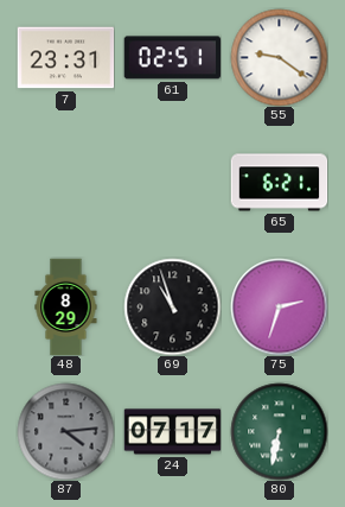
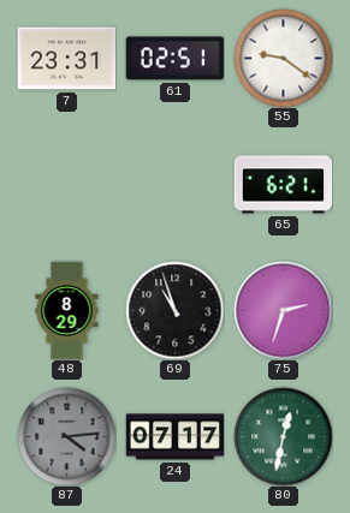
80: 6:32 -> 12:32 (283, 436)
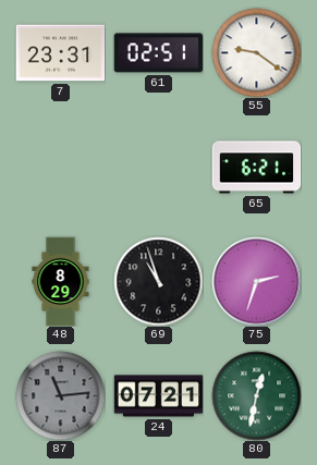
87: 4:14 -> 11:14 (60, 395)
24: 07:17 -> 07:21 (158, 396)
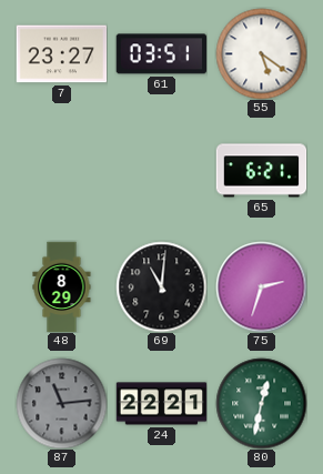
7: 23:31 -> 23:27 (61, 54)
61: 02:51 -> 03:51 (161, 54)
55: 9:21 -> 5:21 (261, 53)
69: 10:57 -> 11:01 (161, 286)
24: 07:21 -> 22:21 (161, 404)
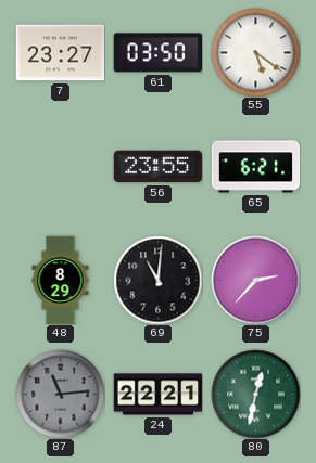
61: 03:51 -> 03:50 (157, 53)
56: none -> 23:55 (157, 167)
75: 2:33 -> 2:37 (255, 280)
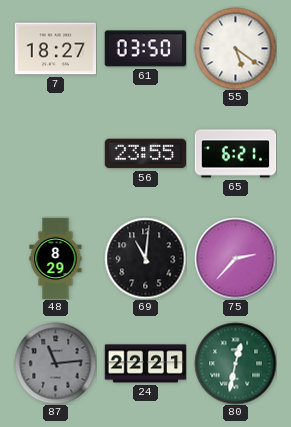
7: 23:27 -> 18:27 (55, 49)
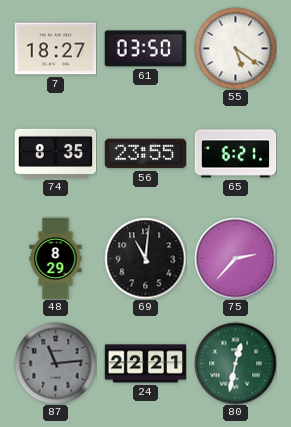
74: none -> 8:35 (55, 153)
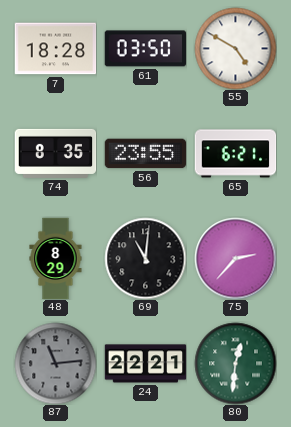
7: 18:27 -> 18:28 (55, 49)
55: 5:21 -> 4:50 (235, 48)
80: 12:32 -> 12:31 (235, 363)
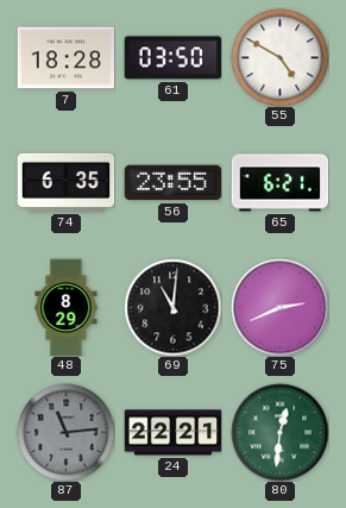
74: 8:35 -> 6:35 (65, 182)
75: 2:37 -> 2:41 (279, 307)
